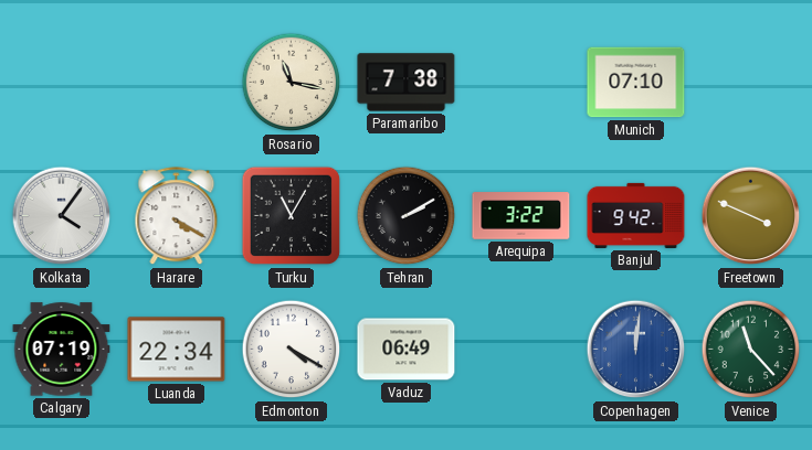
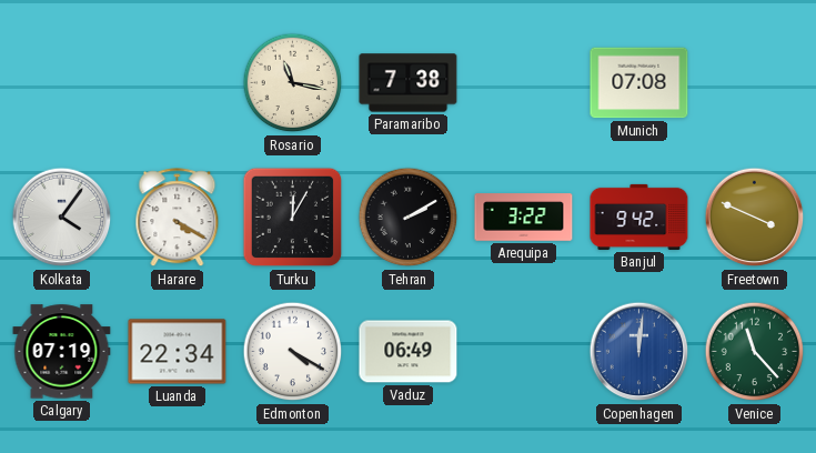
Munich: 07:10 -> 07:08 (639, 83)
Turku: 11:05 -> 12:05 (293, 218)
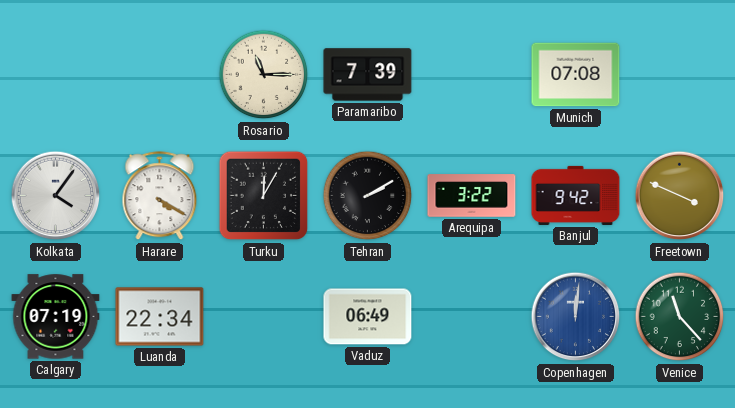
Rosario: 11:17 -> 11:15 (264, 75)
Paramaribo: 7:38 -> 7:39 (368, 75)
Edmonton: 4:20 -> none (293, 352)
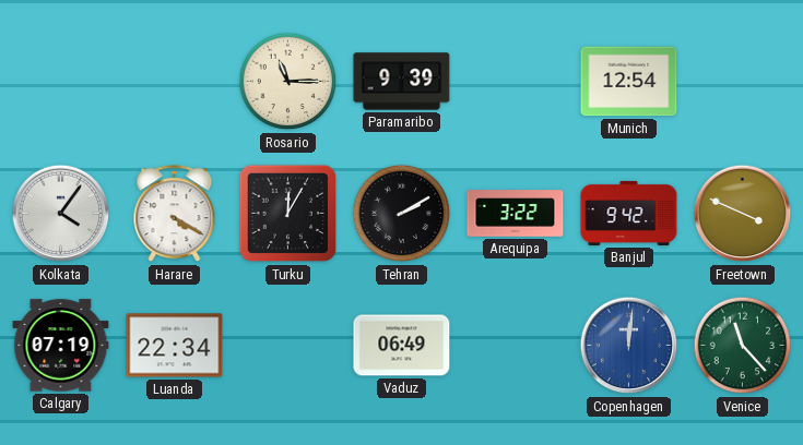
Paramaribo: 7:39 -> 9:39 (402, 82)
Munich: 07:08 -> 12:54 (629, 82)
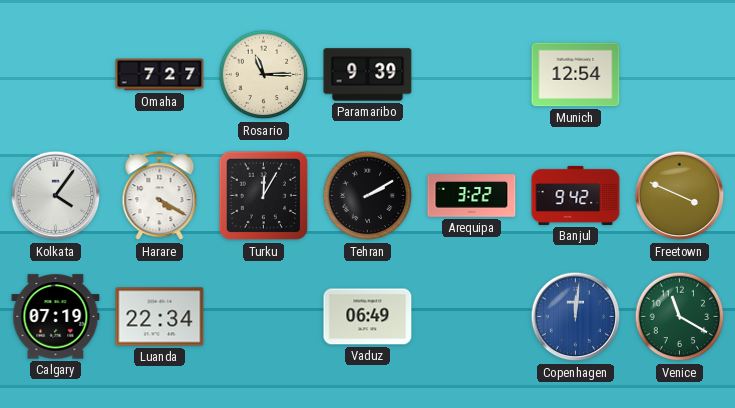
Omaha: none -> 7:27 (160, 75)
Venice: 11:23 -> 11:20 (680, 317)
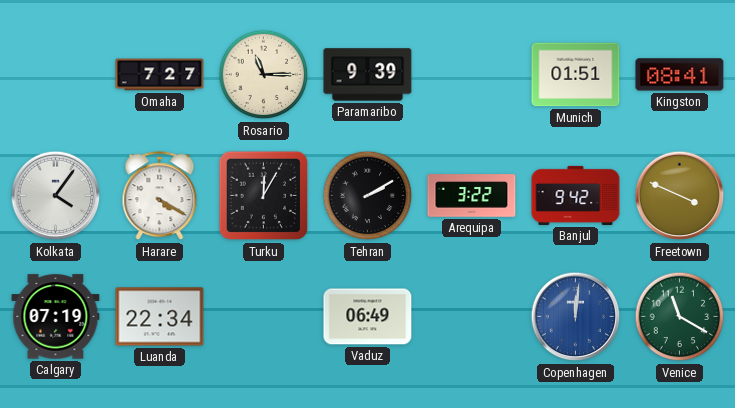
Munich: 12:54 -> 01:51 (576, 75)
Kingston: none -> 08:41 (680, 75)
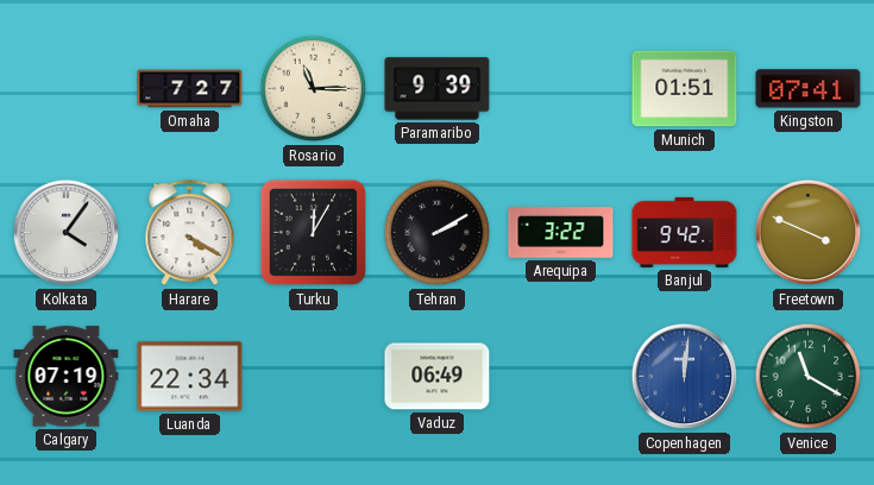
Kingston: 08:41 -> 07:41 (809, 89)
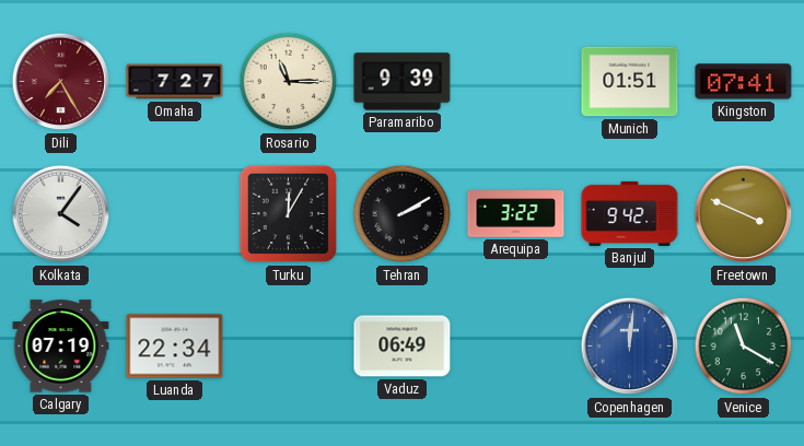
Dili: none -> 7:25 (61, 82)
Harare: 4:20 -> none (190, 233)
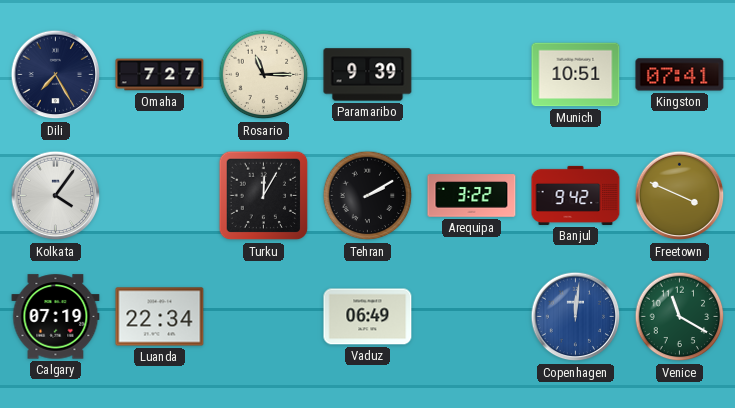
Dili dial: burgundy -> navy (56, 75)
Munich: 01:51 -> 10:51 (576, 75)
